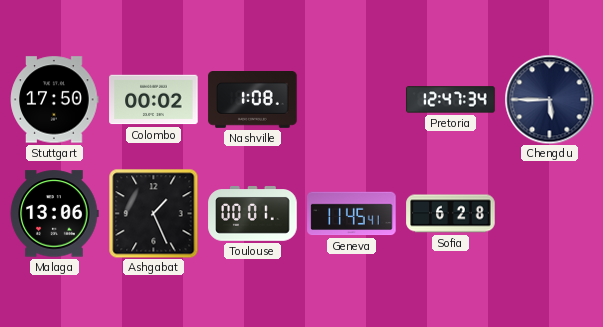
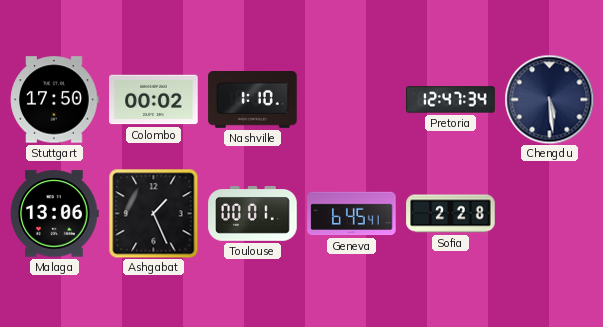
Nashville: 1:08 -> 1:10 (253, 100)
Chengdu: 5:45 -> 5:29 (549, 99)
Geneva: 11:45 -> 6:45 (352, 214)
Sofia: 6:28 -> 2:28 (451, 214)
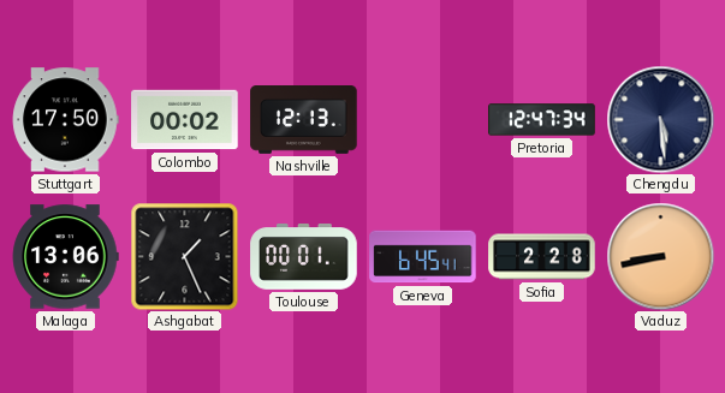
Nashville: 1:10 -> 12:13 (304, 120)
Vaduz: none -> 8:43 (660, 256)
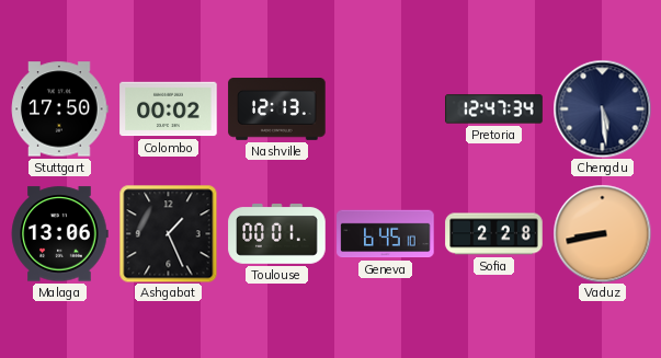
Geneva: 6:45:41 -> 6:45:10 (386, 234)
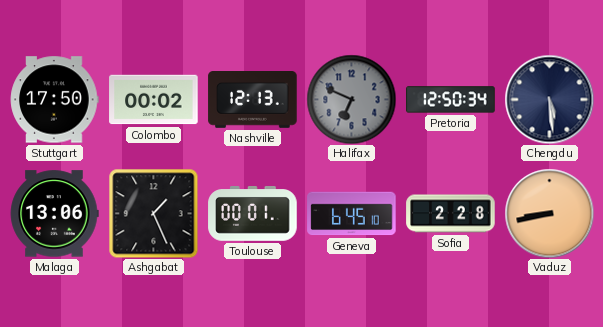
Halifax: none -> 6:49 (351, 99)
Pretoria: 12:47 -> 12:50 (451, 100)
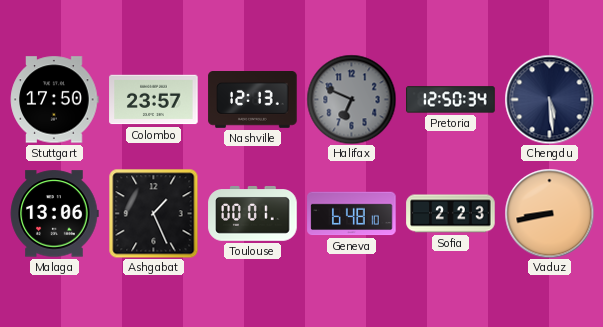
Colombo: 00:02 -> 23:57 (154, 100)
Geneva: 6:45 -> 6:48 (352, 214)
Sofia: 2:28 -> 2:23 (451, 214)
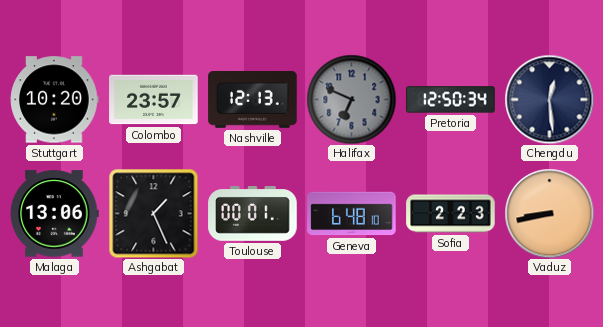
Stuttgart: 17:50 -> 10:20 (54, 100)
Chengdu: 5:29 -> 12:29 (549, 99)
